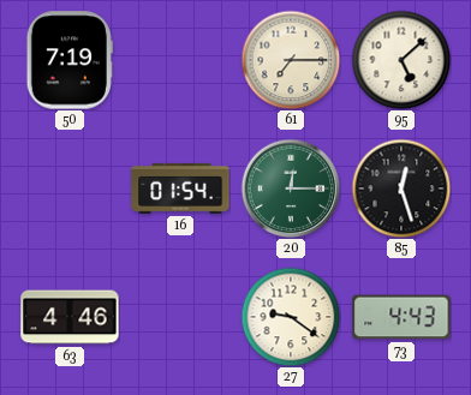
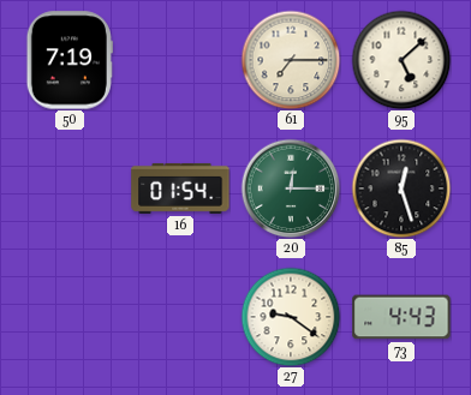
63: 4:46 -> none (70, 317)
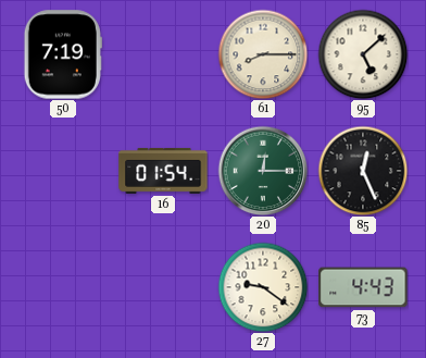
61: 7:15 -> 8:15 (263, 54)
85: 12:27 -> 12:26 (363, 171)
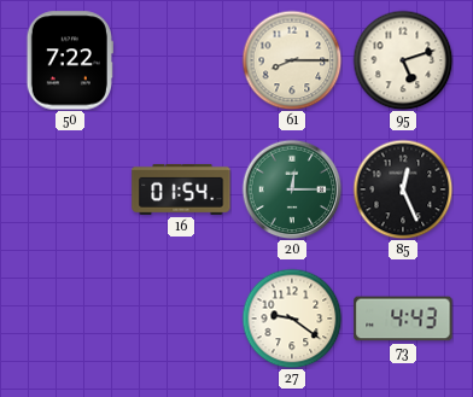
50: 7:19 -> 7:22 (70, 60)
95: 5:08 -> 5:12 (403, 60)
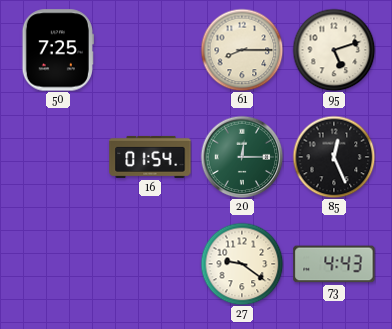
50: 7:22 -> 7:25 (58, 50)
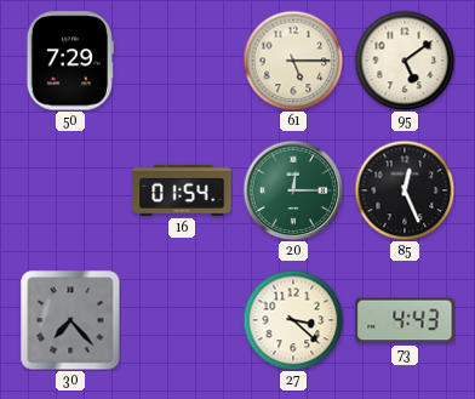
50: 7:25 -> 7:29 (70, 61)
61: 8:15 -> 5:15 (293, 61)
95: 5:12 -> 5:09 (405, 61)
30: none -> 7:23 (70, 320)
27: 9:21 -> 3:22 (293, 320)
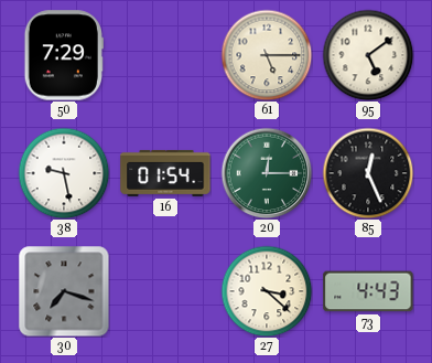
38: none -> 9:28 (64, 173)
30: 7:23 -> 7:18 (64, 291)
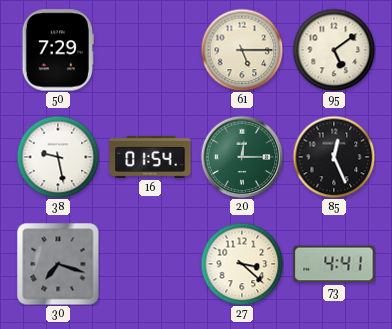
73: 4:43 -> 4:41 (334, 264)
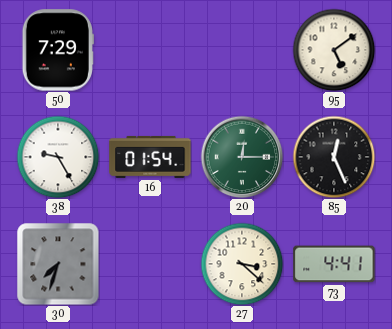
61: 5:15 -> none (242, 50)
38: 9:28 -> 9:25 (58, 157)
30: 7:18 -> 7:33 (58, 264)
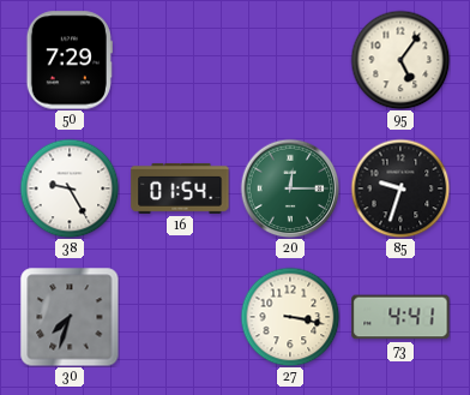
95: 5:09 -> 5:06 (400, 60)
85: 12:26 -> 9:33 (400, 188)
27: 3:22 -> 3:17 (290, 317)
